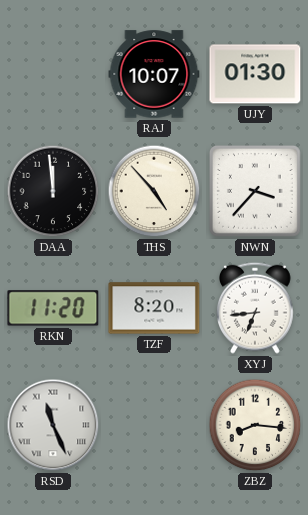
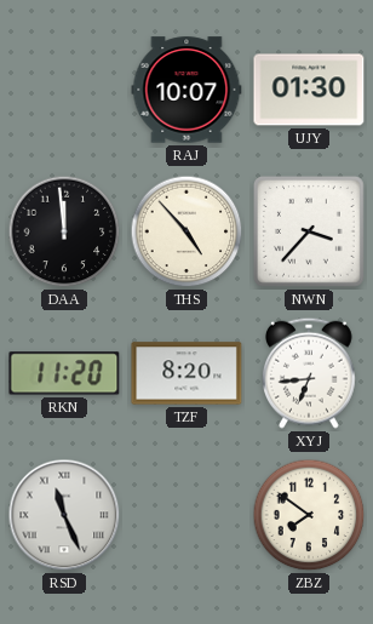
ZBZ: 8:16 -> 7:51 (309, 515)
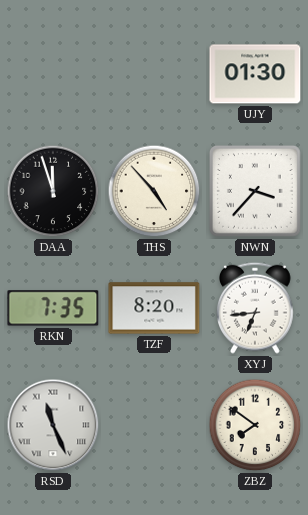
RAJ: 10:07 -> none (187, 90)
DAA: 11:59 -> 11:57 (53, 191)
RKN: 11:20 -> 7:35 (53, 308)
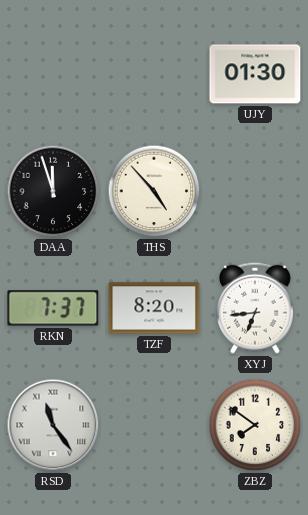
NWN: 3:37 -> none (255, 191)
RKN: 7:35 -> 7:37 (53, 308)
RSD: 11:26 -> 11:24 (53, 425)
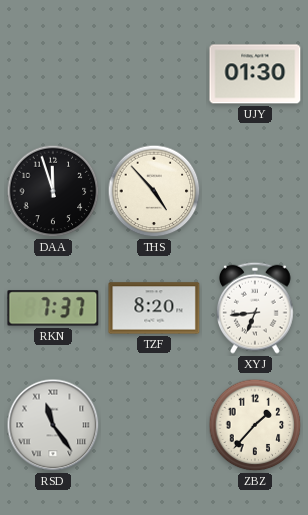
ZBZ: 7:51 -> 1:37 (255, 425)
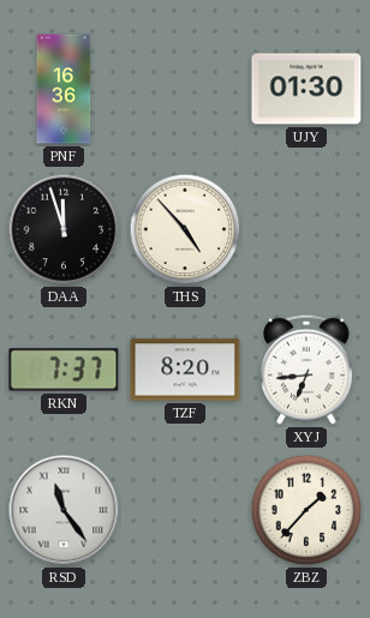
PNF: none -> 16:36 (64, 89)
